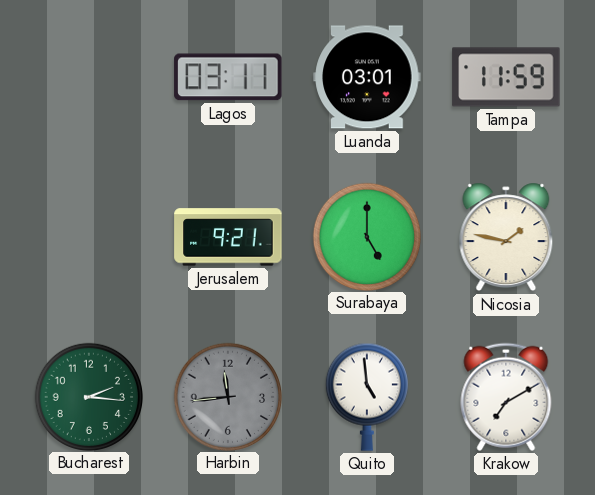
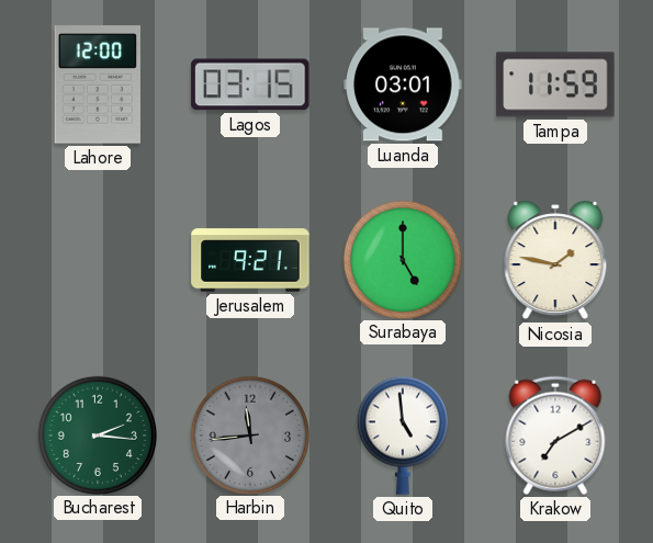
Lahore: none -> 12:00 (98, 84)
Lagos: 03:11 -> 03:15 (250, 84)
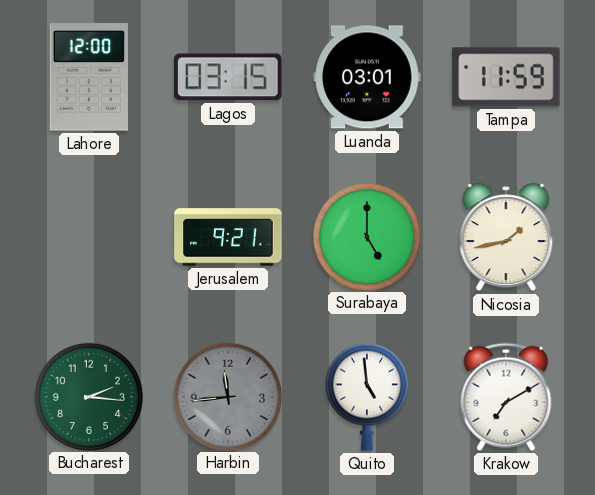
Nicosia: 1:47 -> 1:43 (506, 237)
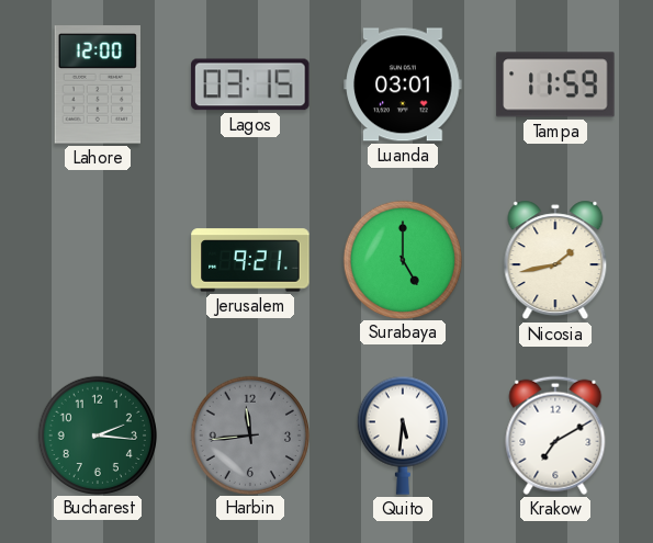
Quito: 4:59 -> 5:31 (403, 435)
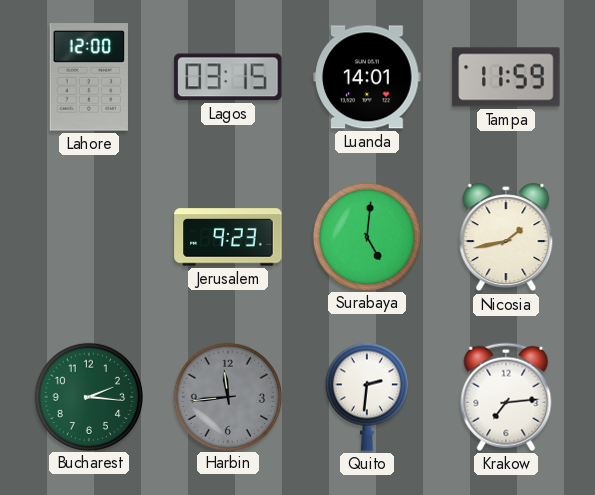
Luanda: 03:01 -> 14:01 (367, 77)
Jerusalem: 9:21 -> 9:23 (228, 237)
Surabaya: 5:00 -> 5:01 (366, 236)
Quito: 5:31 -> 2:31 (367, 397)
Krakow: 7:10 -> 7:14 (506, 397)
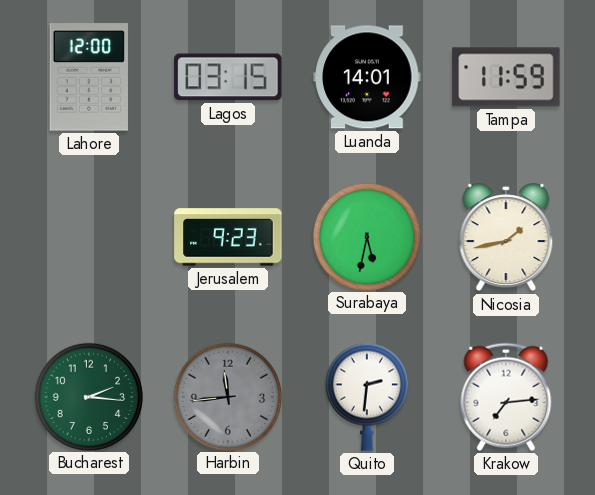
Surabaya: 5:01 -> 5:32 (366, 236)
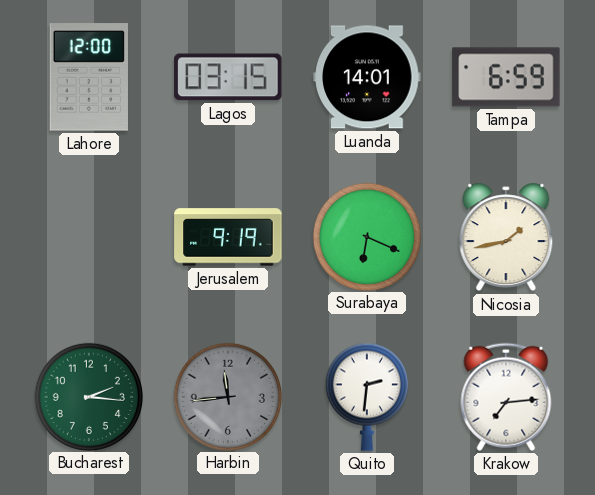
Tampa: 11:59 -> 6:59 (506, 77)
Jerusalem: 9:23 -> 9:19 (228, 237)
Surabaya: 5:32 -> 6:19 (366, 236)
